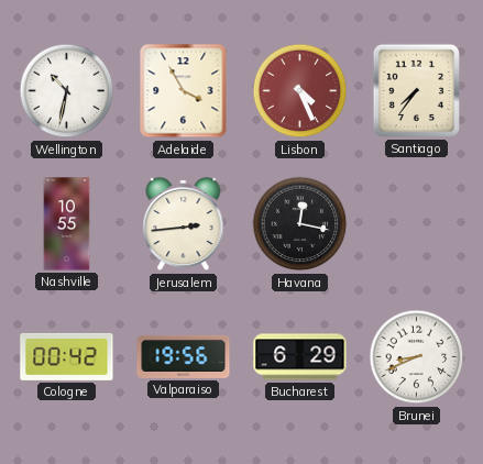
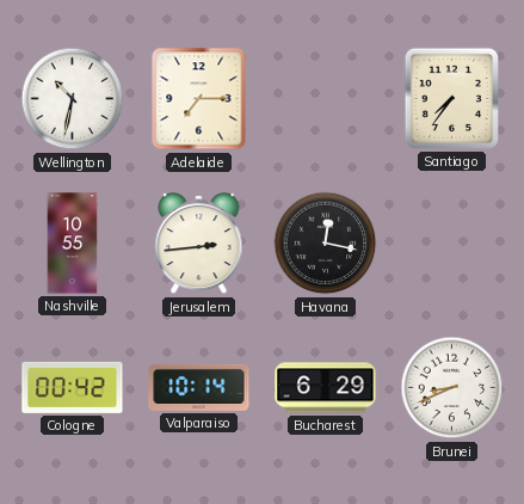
Adelaide: 3:55 -> 7:15 (199, 99)
Lisbon: 4:26 -> none (300, 91)
Valparaiso: 19:56 -> 10:14 (199, 387)
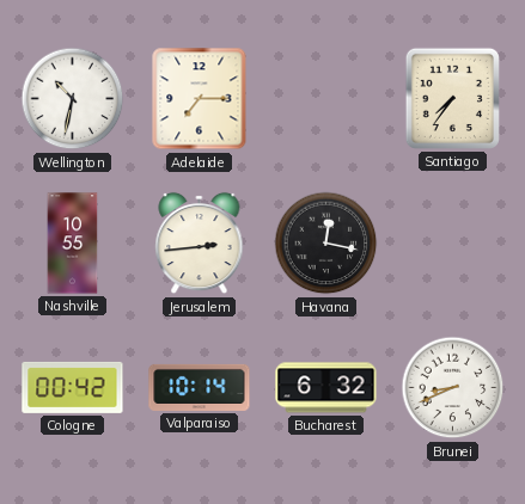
Bucharest: 6:29 -> 6:32 (326, 388)
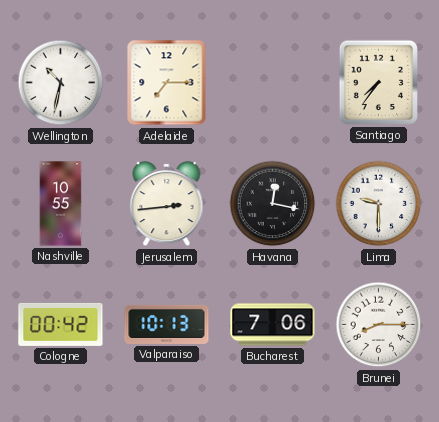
Lima: none -> 9:30 (379, 204)
Valparaiso: 10:14 -> 10:13 (167, 324)
Bucharest: 6:32 -> 7:06 (273, 325)
Brunei: 8:41 -> 8:15 (379, 325)
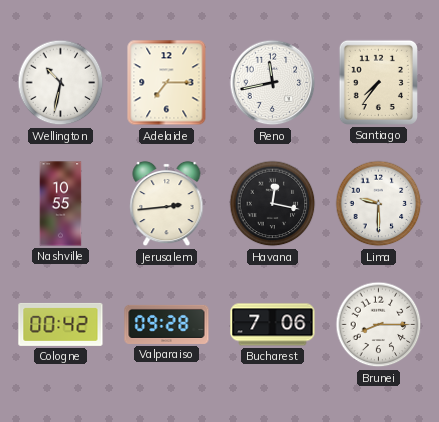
Reno: none -> 11:43 (273, 83)
Valparaiso: 10:13 -> 09:28 (167, 324)
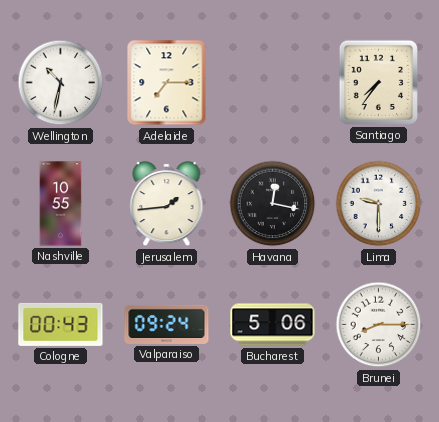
Reno: 11:43 -> none (273, 83)
Jerusalem: 2:44 -> 1:44 (167, 204)
Cologne: 00:42 -> 00:43 (61, 324)
Valparaiso: 09:28 -> 09:24 (167, 324)
Bucharest: 7:06 -> 5:06 (273, 325)
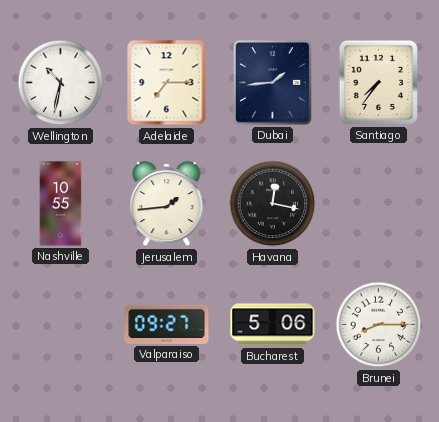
Dubai: none -> 1:44 (273, 83)
Lima: 9:30 -> none (379, 204)
Cologne: 00:43 -> none (61, 324)
Valparaiso: 09:24 -> 09:27 (167, 324)
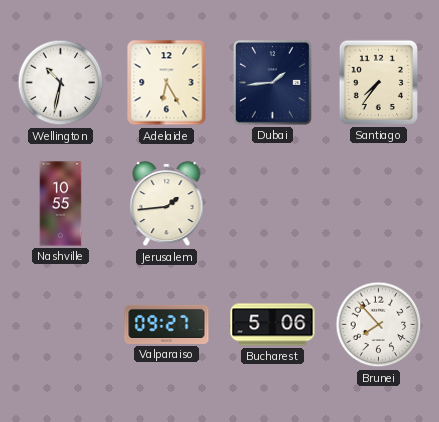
Adelaide: 7:15 -> 6:25 (167, 83)
Havana: 12:17 -> none (273, 204)
Brunei: 8:15 -> 7:53 (379, 325)
